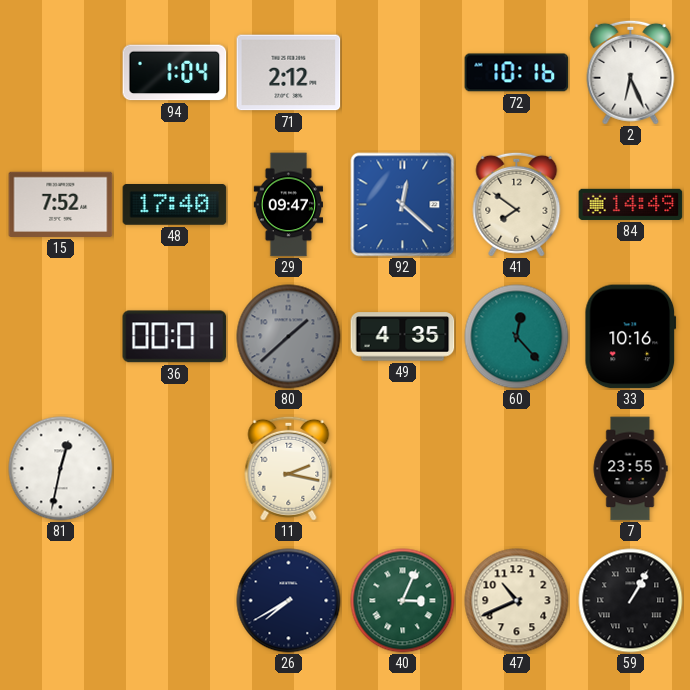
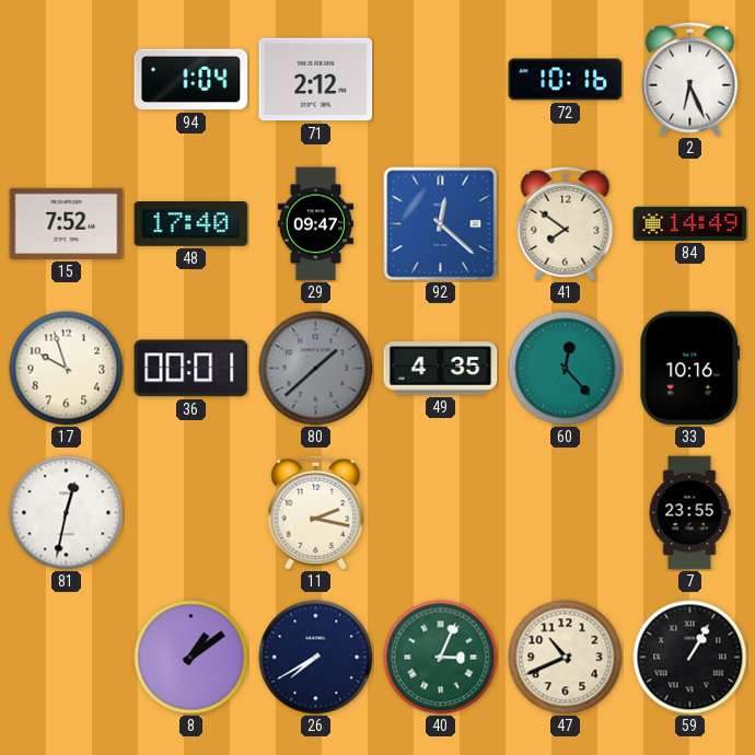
17: none -> 9:57 (67, 369)
8: none -> 1:09 (191, 658)
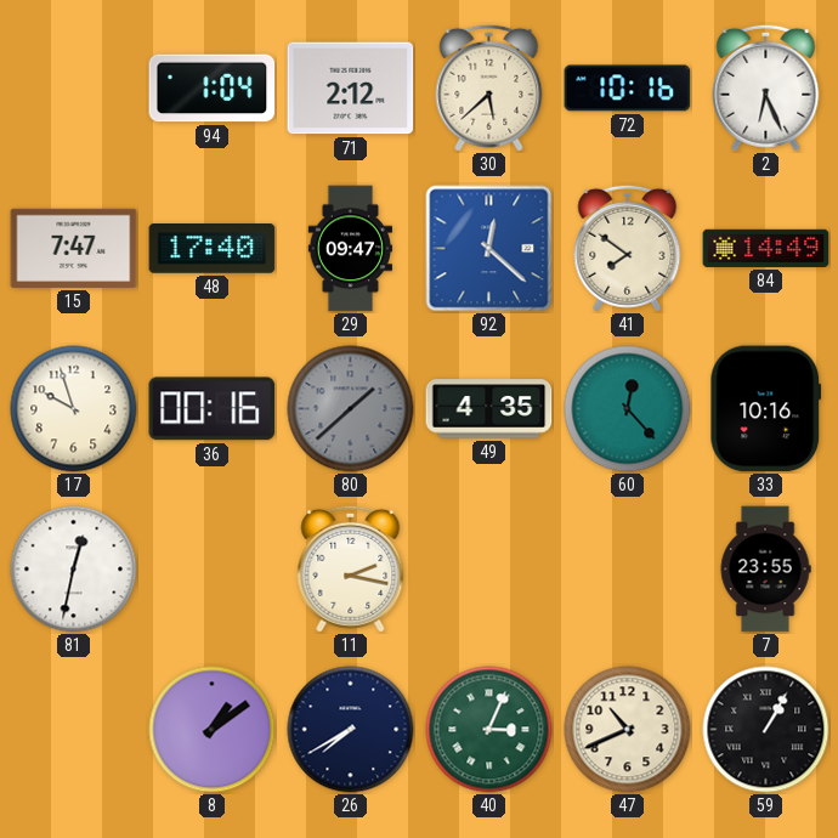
30: none -> 5:38 (489, 87)
15: 7:52 -> 7:47 (74, 248)
36: 00:01 -> 00:16 (213, 409)
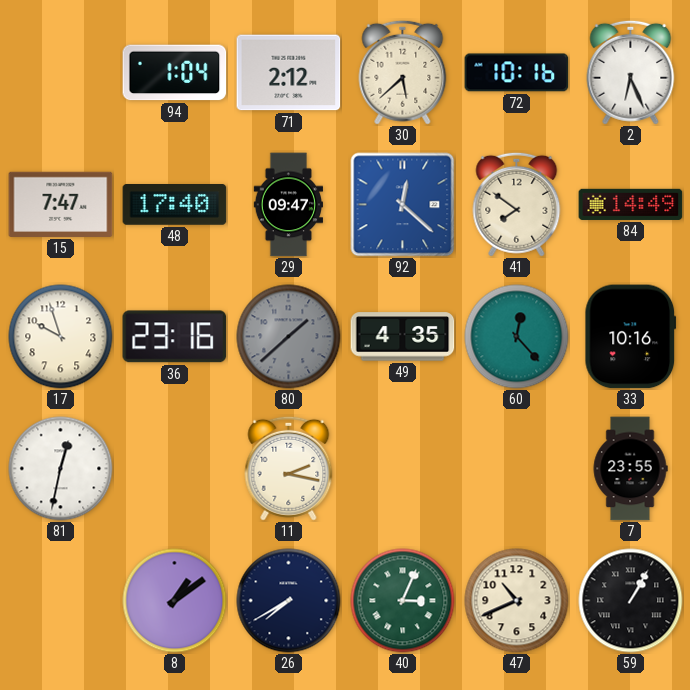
36: 00:16 -> 23:16 (175, 337)
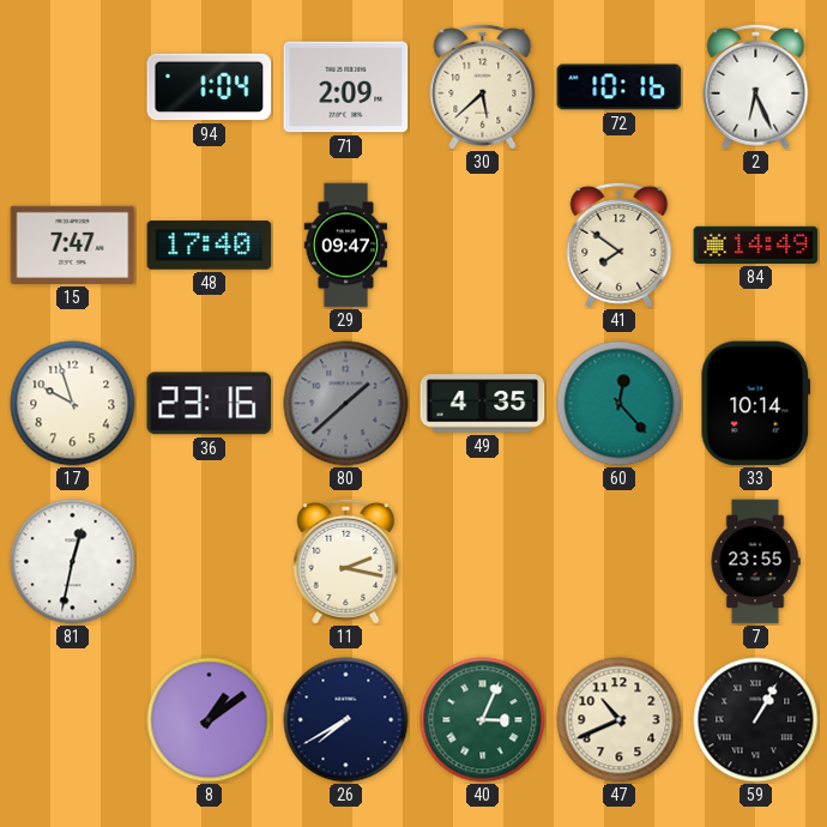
71: 2:12 -> 2:09 (346, 87)
92: 12:22 -> none (403, 205)
33: 10:16 -> 10:14 (756, 404)
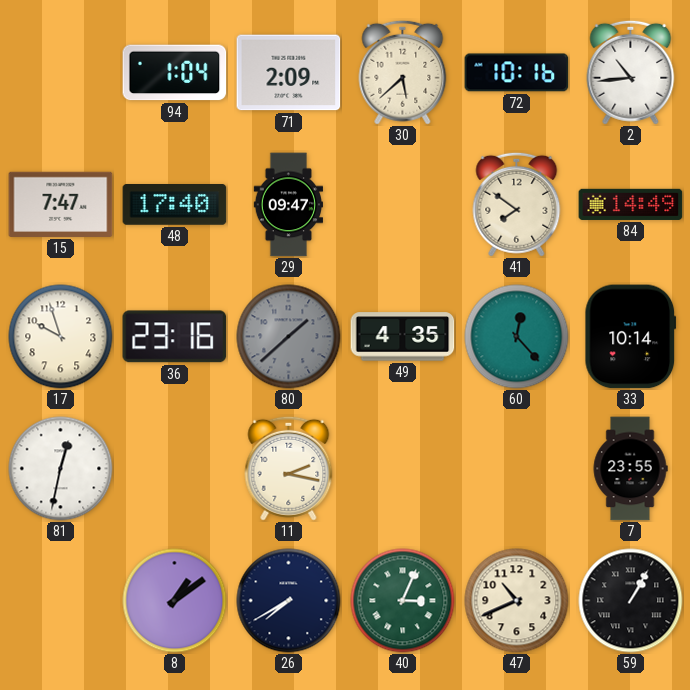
2: 6:26 -> 10:44 (631, 72)
